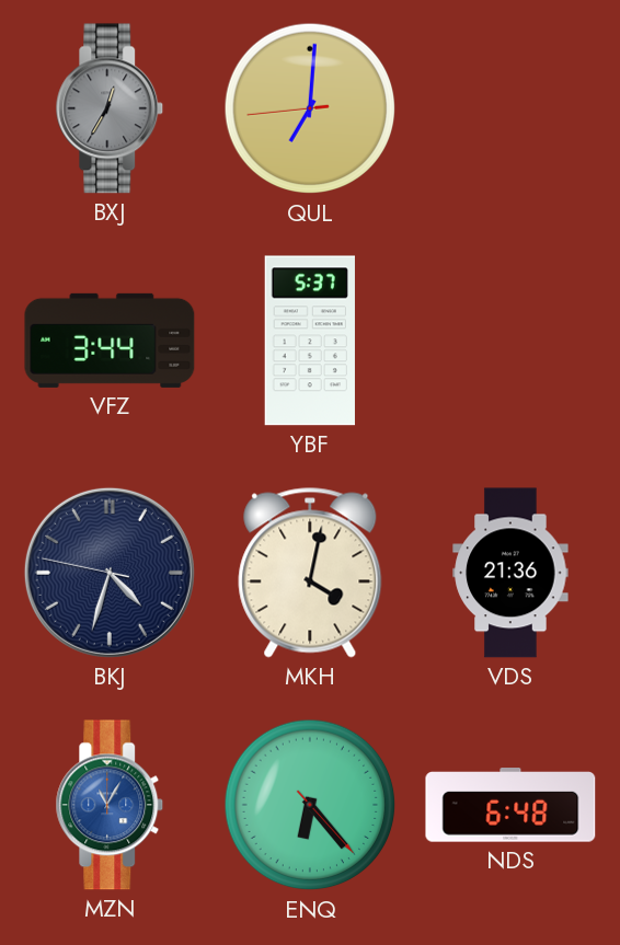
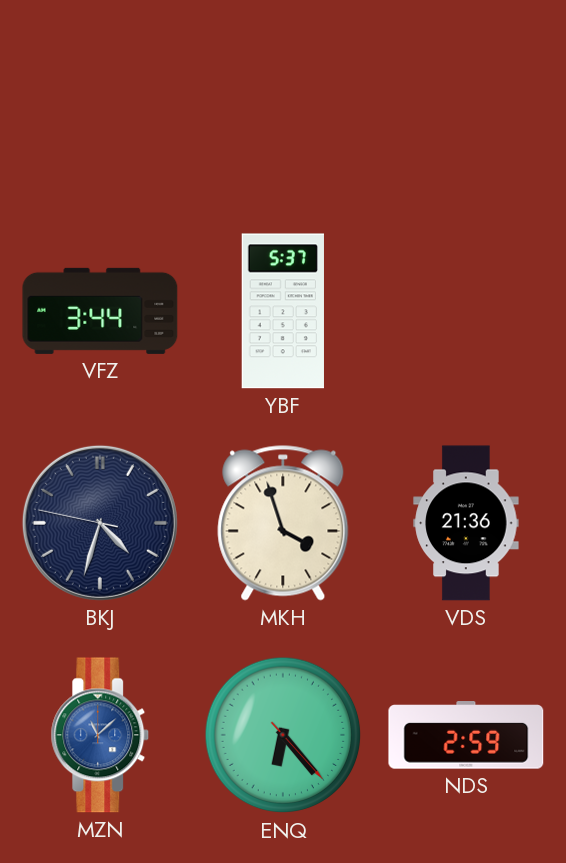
BXJ: 12:35 -> none (110, 108)
QUL: 7:00 -> none (310, 108)
MKH: 4:02 -> 3:57 (283, 523)
MZN: 11:05 -> 11:08 (100, 735)
NDS: 6:48 -> 2:59 (466, 735)
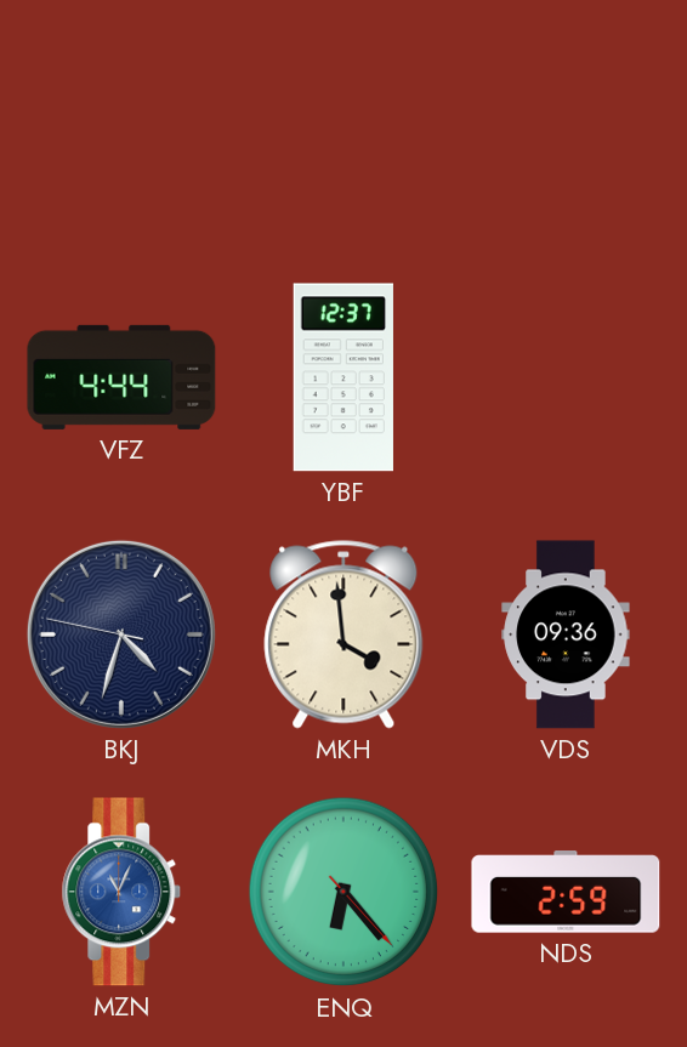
VFZ: 3:44 -> 4:44 (121, 377)
YBF: 5:37 -> 12:37 (343, 377)
MKH: 3:57 -> 3:59 (343, 635)
VDS: 21:36 -> 09:36 (566, 635)
MZN: 11:08 -> 11:04 (121, 892)
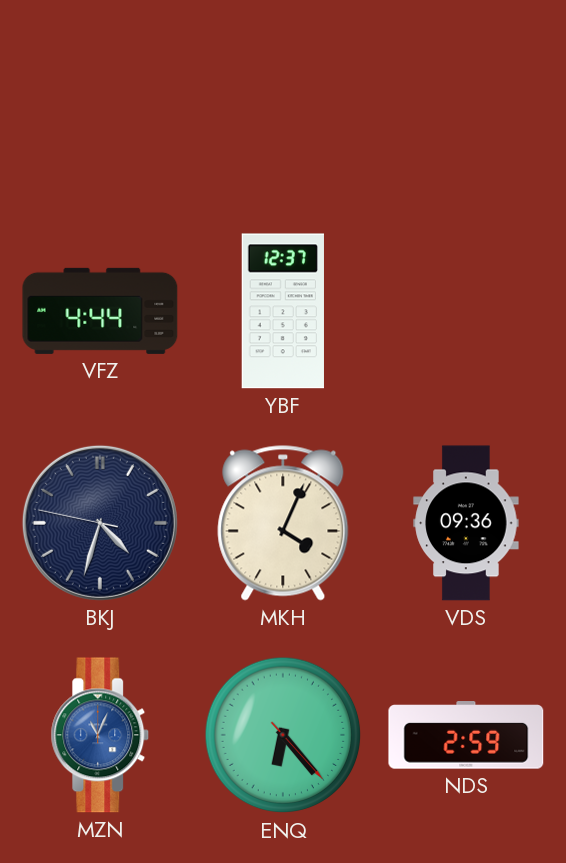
MKH: 3:59 -> 4:04 (283, 523)
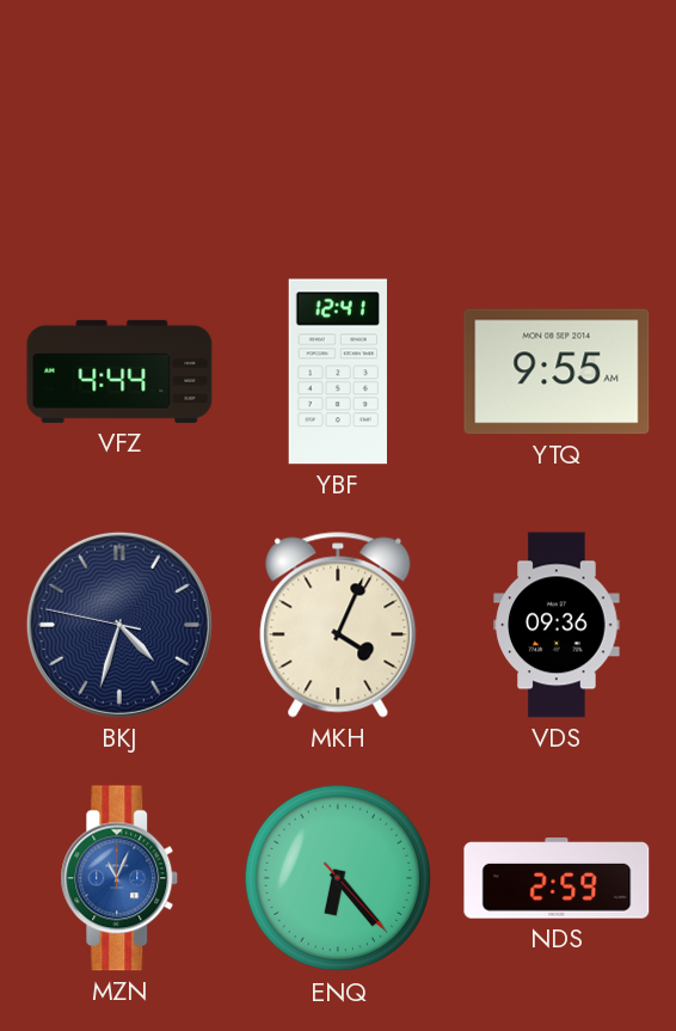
YBF: 12:37 -> 12:41 (338, 372)
YTQ: none -> 9:55 (557, 372)
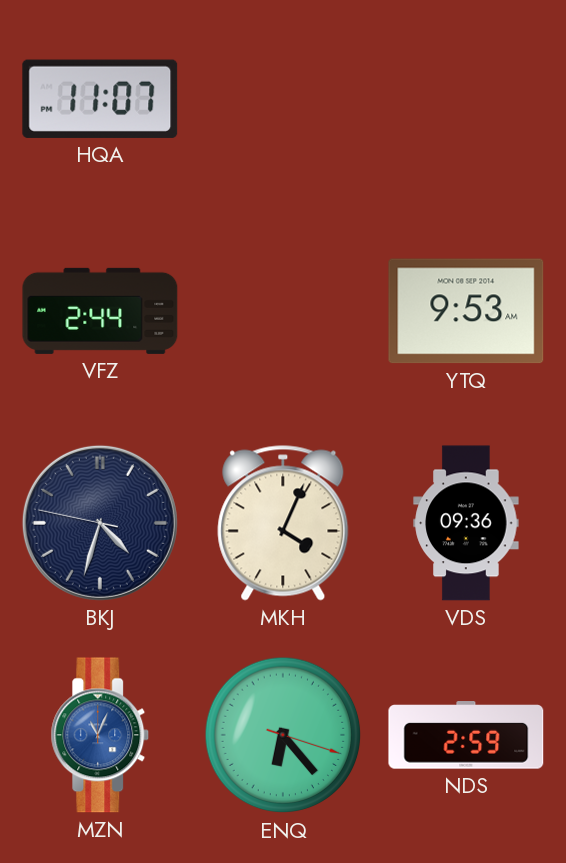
HQA: none -> 11:07 (100, 99)
VFZ: 4:44 -> 2:44 (100, 311)
YBF: 12:41 -> none (338, 372)
YTQ: 9:55 -> 9:53 (466, 311)
ENQ: 6:23:23 -> 6:23:18 (283, 735)
